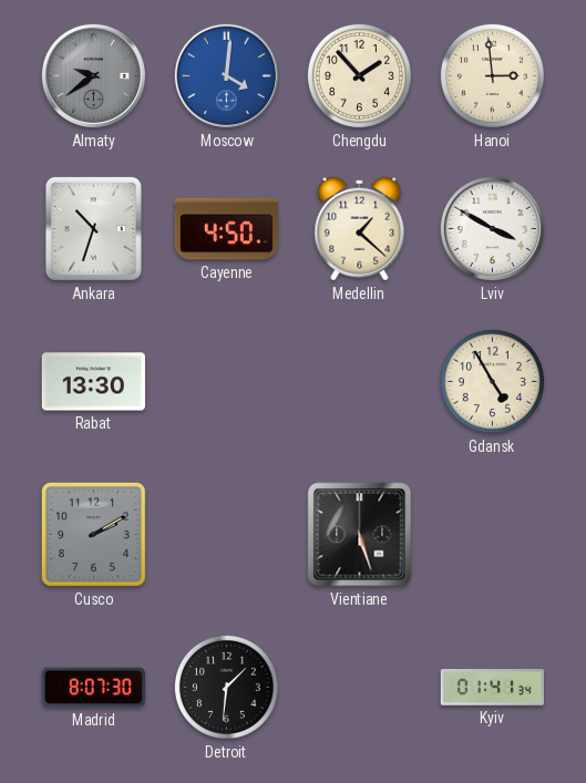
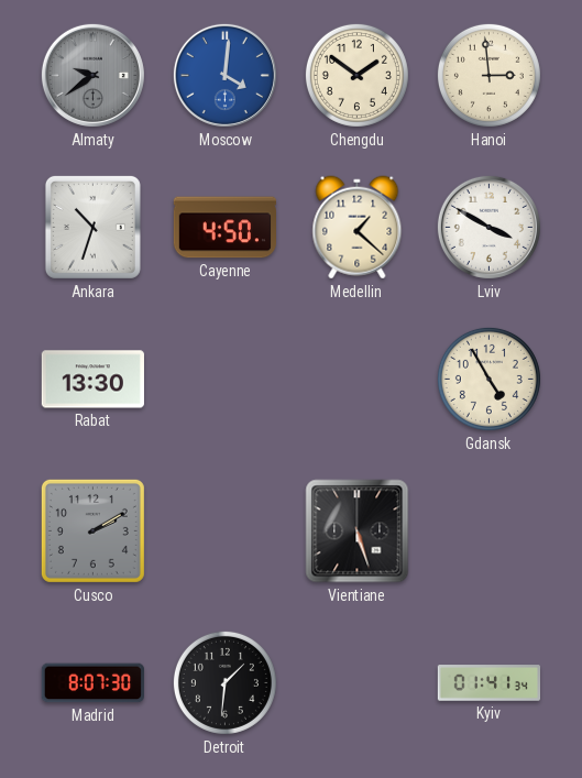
Chengdu: 1:53 -> 1:51 (356, 75)
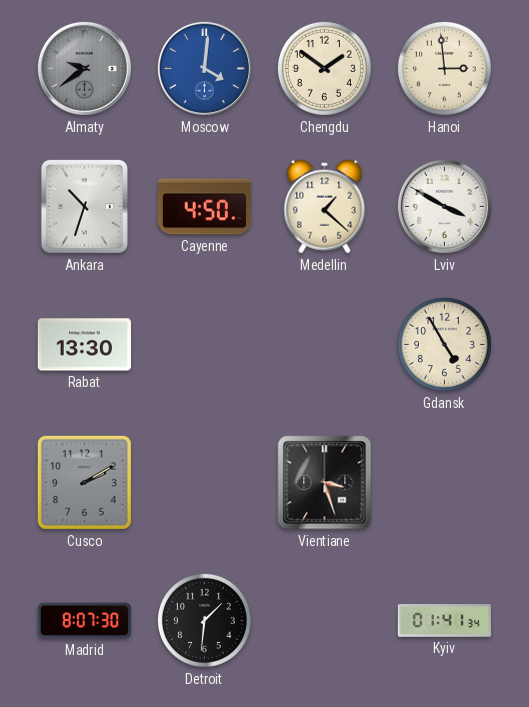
Vientiane: 5:27 -> 3:27 (325, 483)
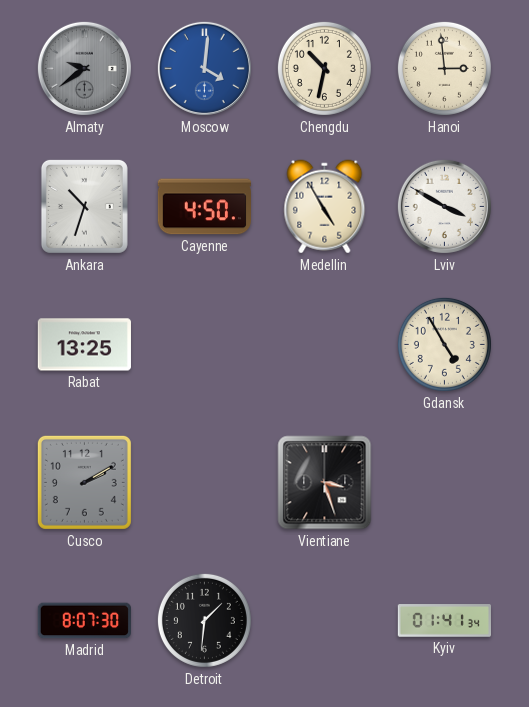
Chengdu: 1:51 -> 10:32 (324, 68)
Medellin: 1:22 -> 4:55 (325, 207)
Rabat: 13:30 -> 13:25 (84, 345)
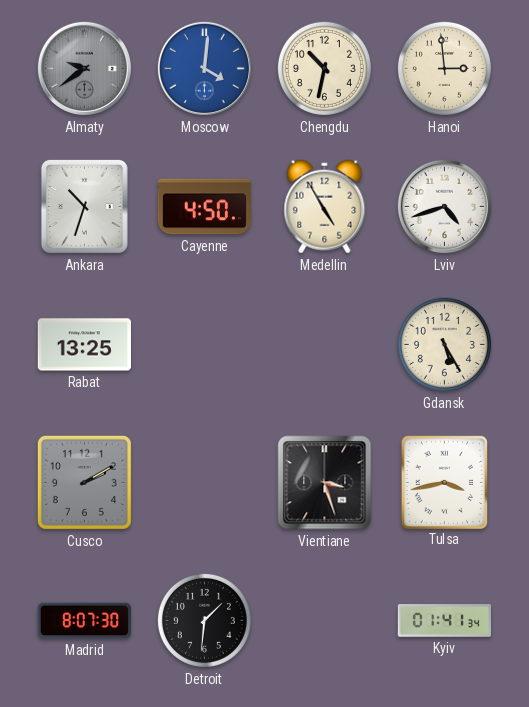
Lviv: 3:50 -> 4:42 (444, 206)
Gdansk: 4:55 -> 5:25 (444, 344)
Tulsa: none -> 3:43 (444, 482)
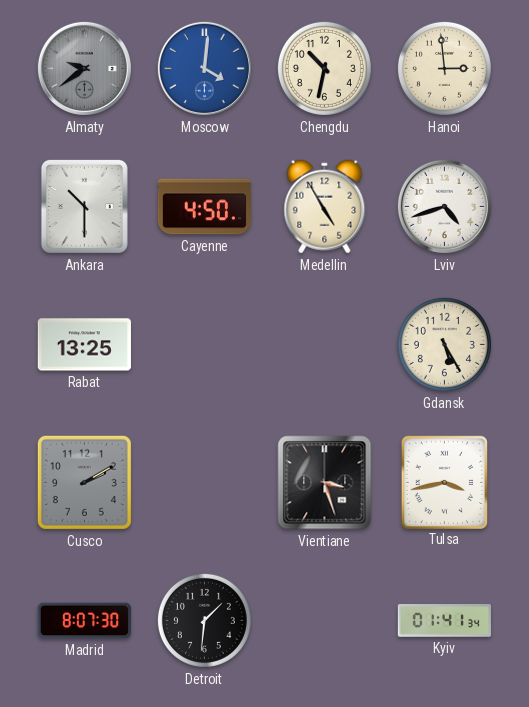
Ankara: 10:33 -> 10:30 (84, 206)
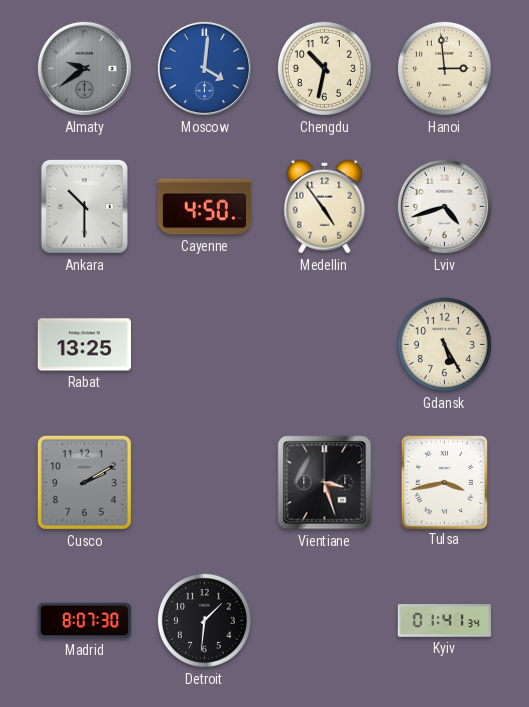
Medellin: 4:55 -> 4:54 (325, 207)
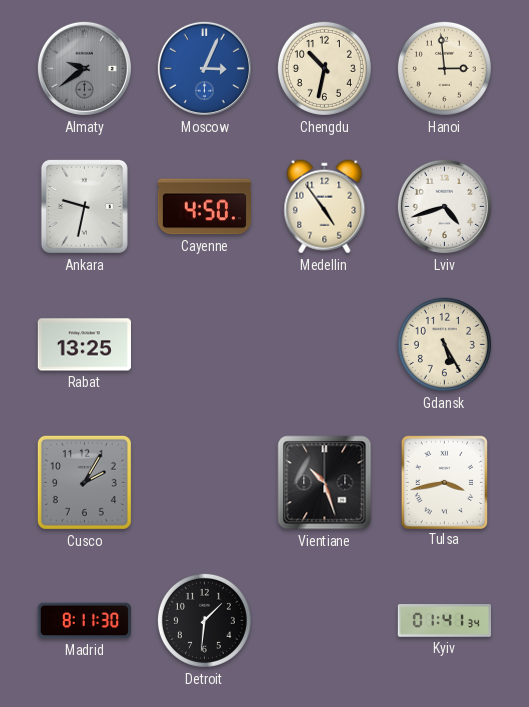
Moscow: 4:01 -> 3:04 (204, 68)
Ankara: 10:30 -> 9:32 (84, 206)
Cusco: 2:10 -> 2:05 (84, 482)
Vientiane: 3:27 -> 10:27 (325, 483)
Madrid: 8:07 -> 8:11 (84, 621)
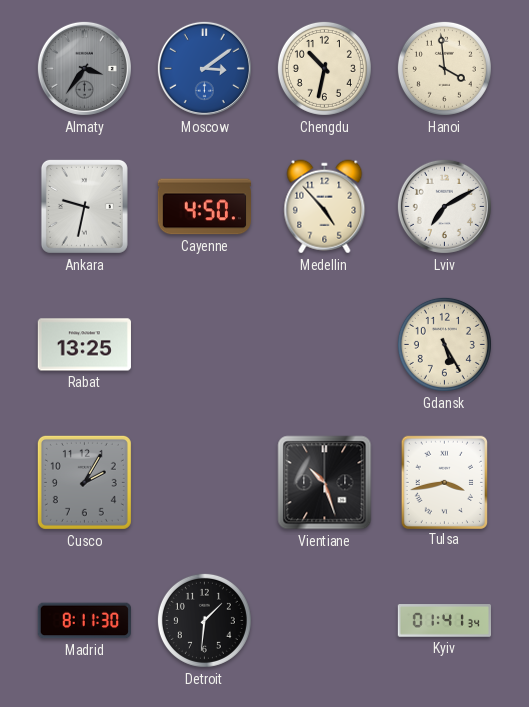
Almaty: 9:39 -> 3:36 (84, 68)
Moscow: 3:04 -> 3:09 (204, 68)
Hanoi: 2:59 -> 3:59 (444, 68)
Medellin: 4:54 -> 4:53 (325, 207)
Lviv: 4:42 -> 7:10 (444, 206)
